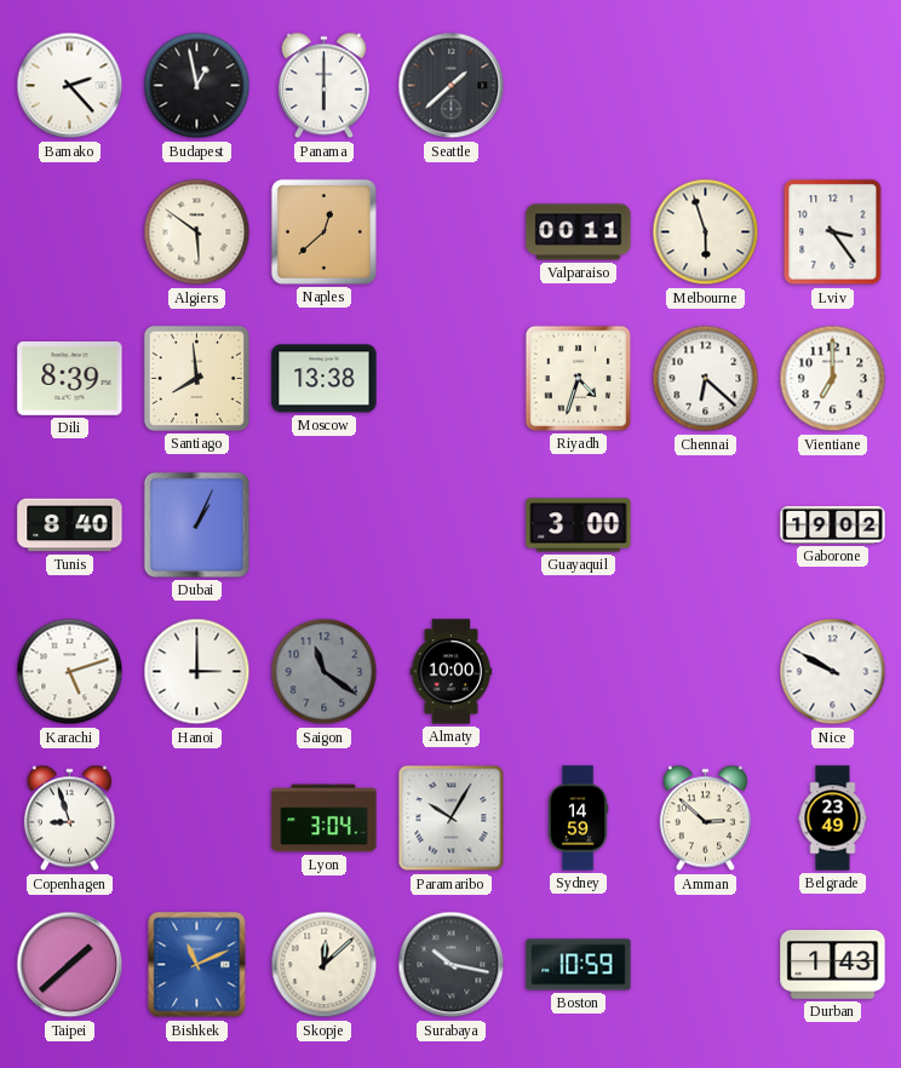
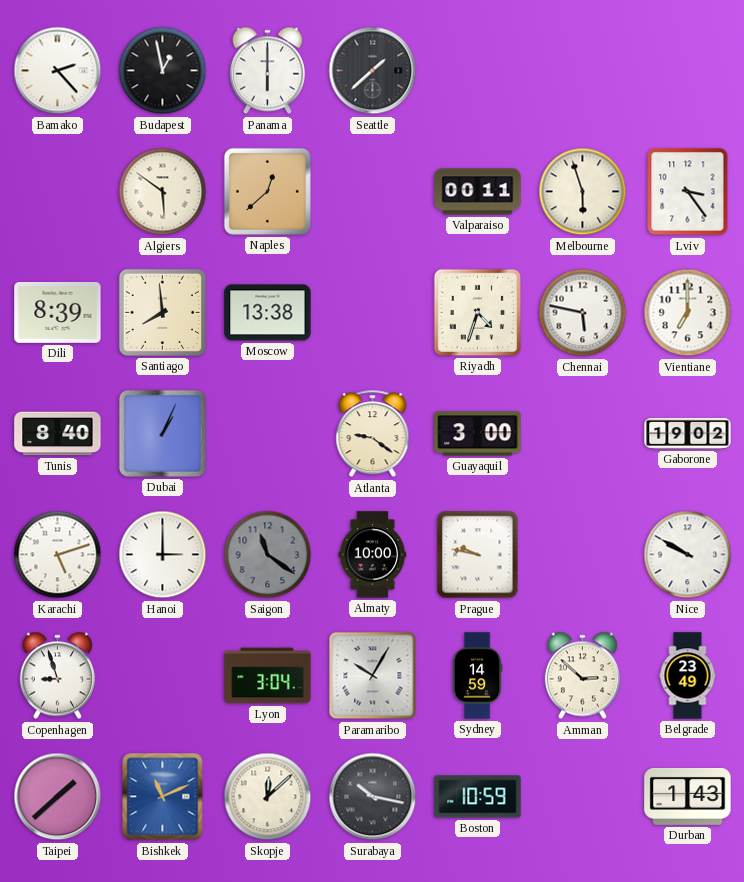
Chennai: 6:22 -> 5:47 (583, 313)
Atlanta: none -> 9:21 (373, 434)
Prague: none -> 9:47 (478, 555)
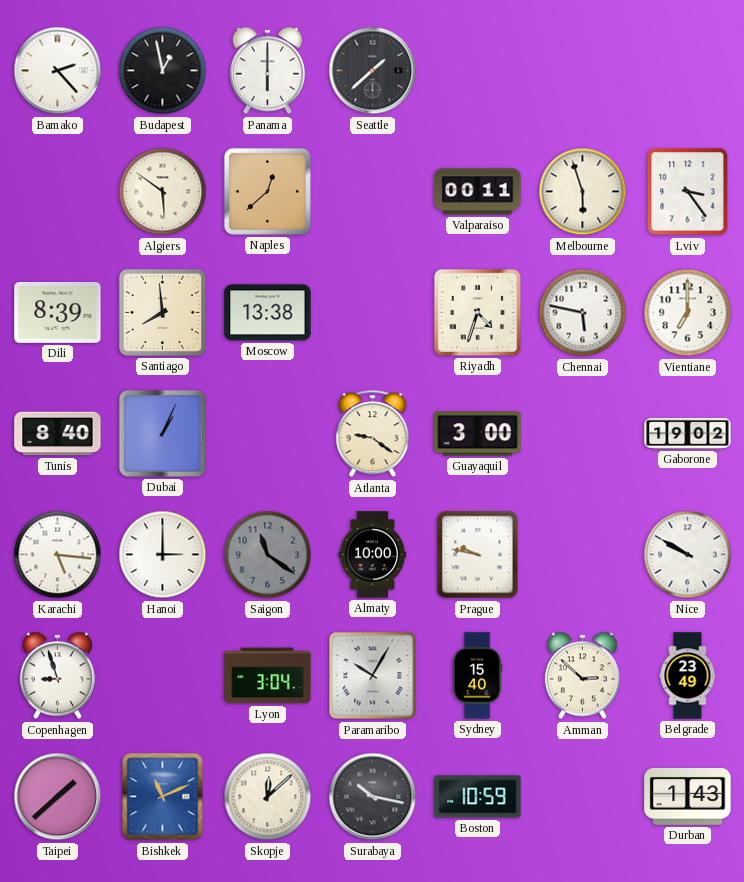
Karachi: 5:12 -> 5:16 (58, 555)
Sydney: 14:59 -> 15:40 (477, 676)
